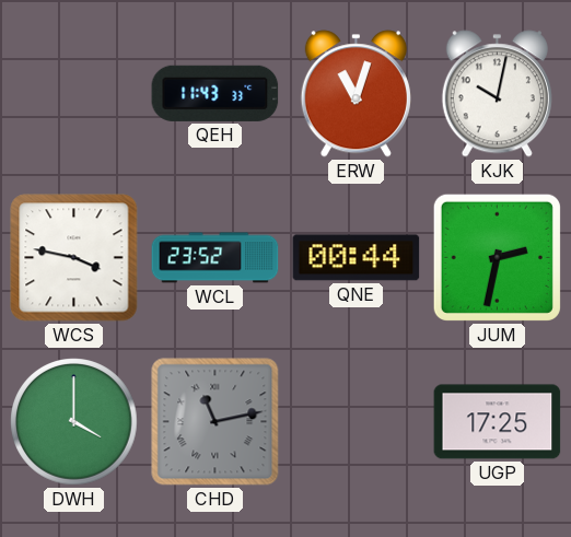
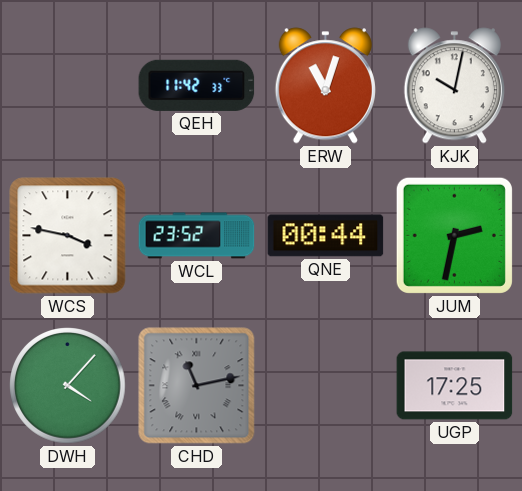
QEH: 11:43 -> 11:42 (197, 85)
DWH: 4:00 -> 4:07 (68, 386)
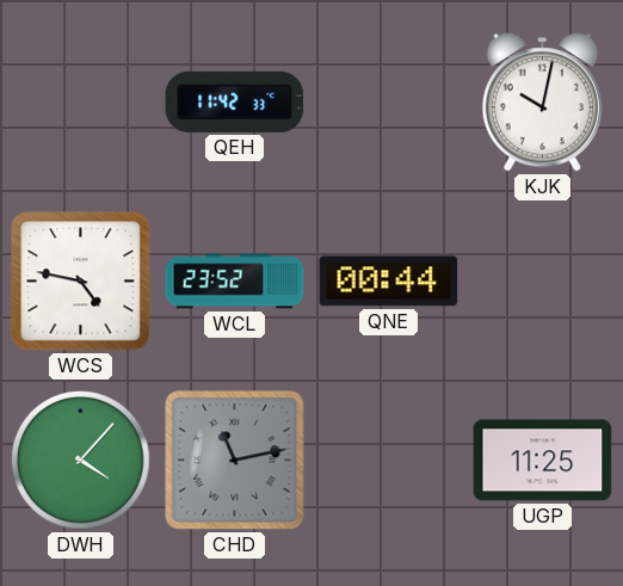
ERW: 11:03 -> none (325, 86)
WCS: 3:47 -> 4:47 (81, 282)
JUM: 2:32 -> none (454, 235)
UGP: 17:25 -> 11:25 (543, 461)
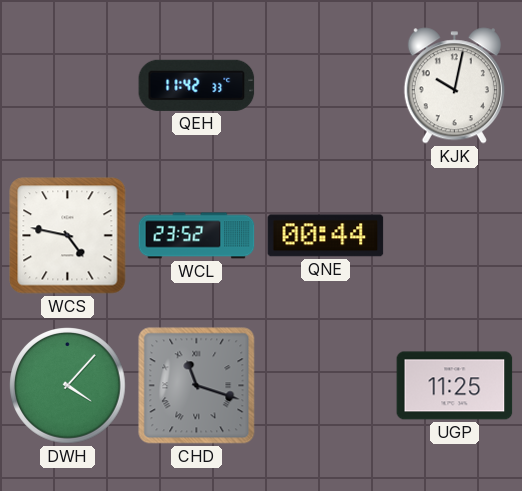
CHD: 11:13 -> 11:18 (197, 386)
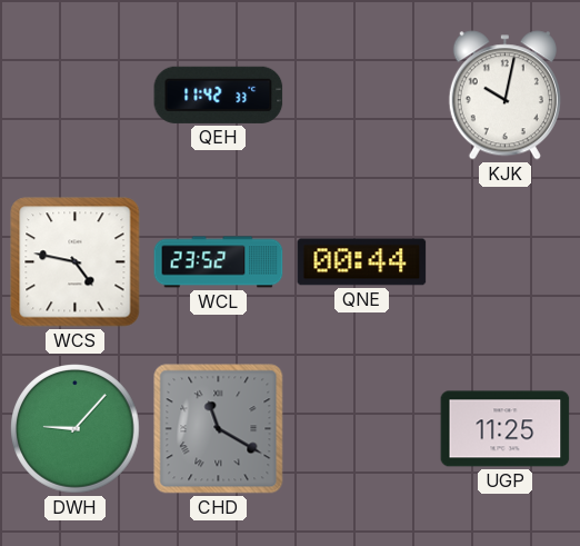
DWH: 4:07 -> 9:07 (76, 429)
CHD: 11:18 -> 11:20 (219, 429)
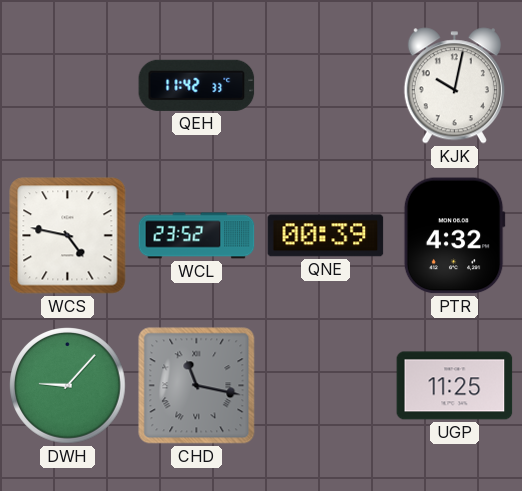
QNE: 00:44 -> 00:39 (326, 236)
PTR: none -> 4:32 (454, 236)
CHD: 11:20 -> 11:17 (197, 386)
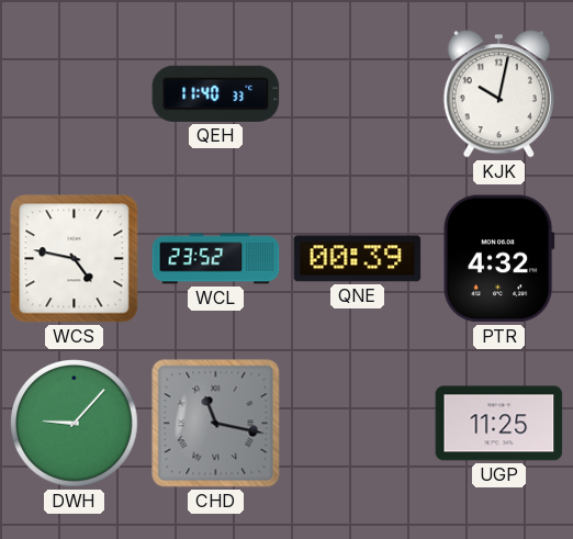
QEH: 11:42 -> 11:40 (216, 93)
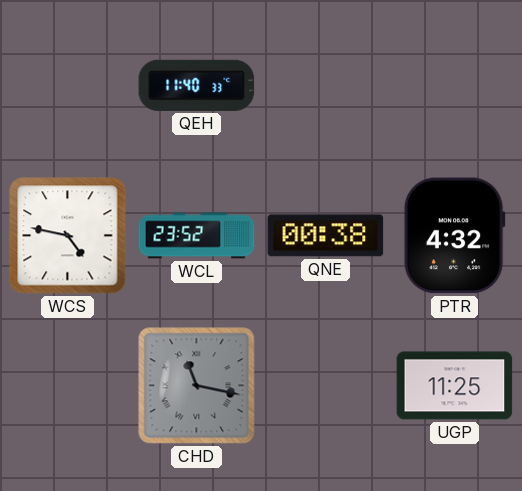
KJK: 10:02 -> none (498, 94)
QNE: 00:39 -> 00:38 (326, 236)
DWH: 9:07 -> none (75, 424)
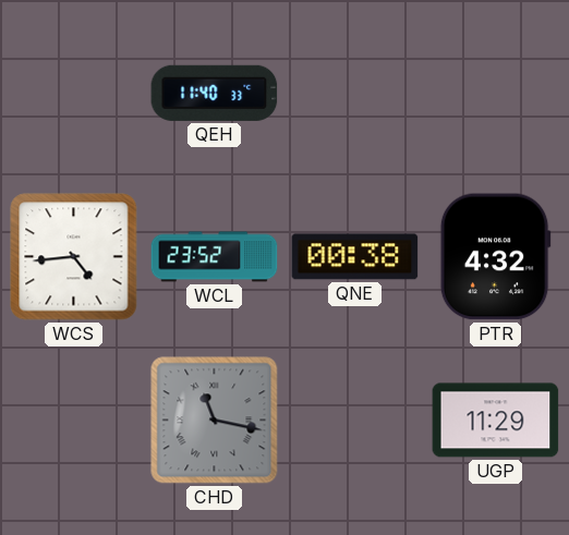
WCS: 4:47 -> 4:44 (74, 257)
UGP: 11:25 -> 11:29 (496, 421)
